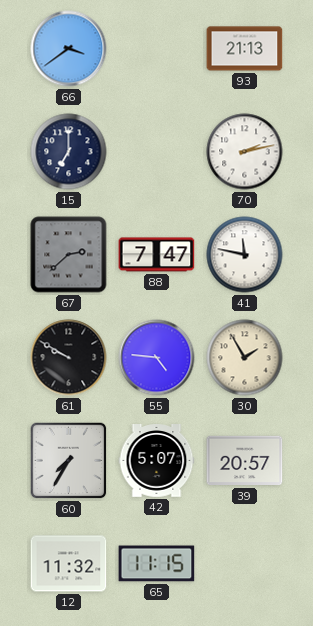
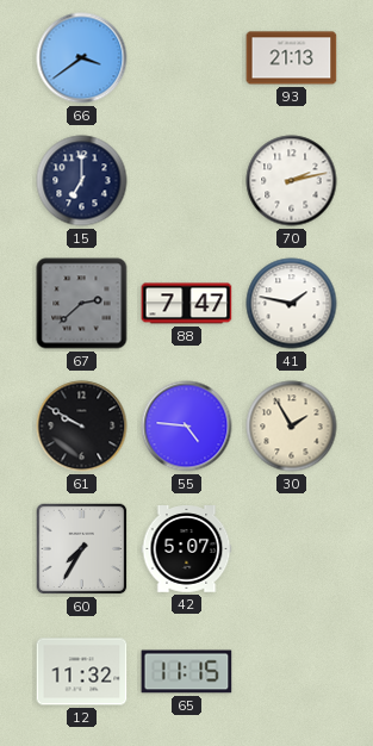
41: 11:47 -> 1:47 (292, 304)
39: 20:57 -> none (245, 461)
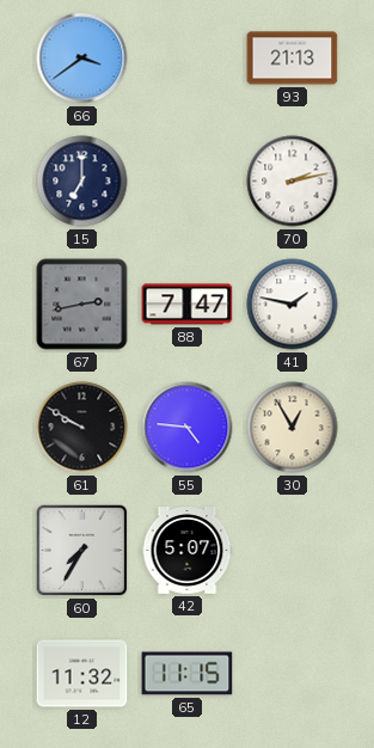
67: 2:38 -> 2:43 (82, 305)
30: 1:55 -> 12:55 (293, 428)
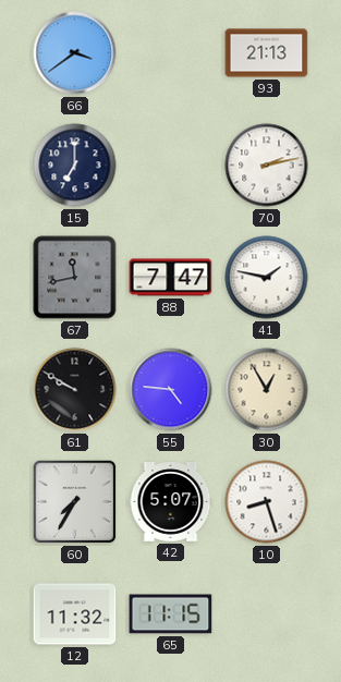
67: 2:43 -> 11:43 (75, 278)
10: none -> 8:27 (267, 502)
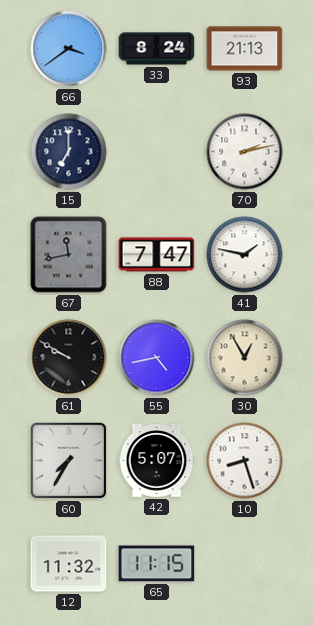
33: none -> 8:24 (157, 49)
55: 4:46 -> 4:43 (157, 358)
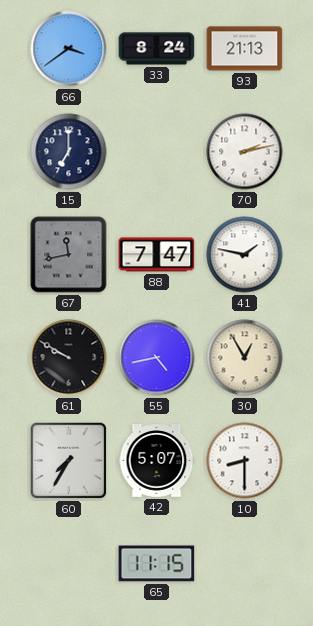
10: 8:27 -> 8:30 (245, 461)
12: 11:32 -> none (69, 564)
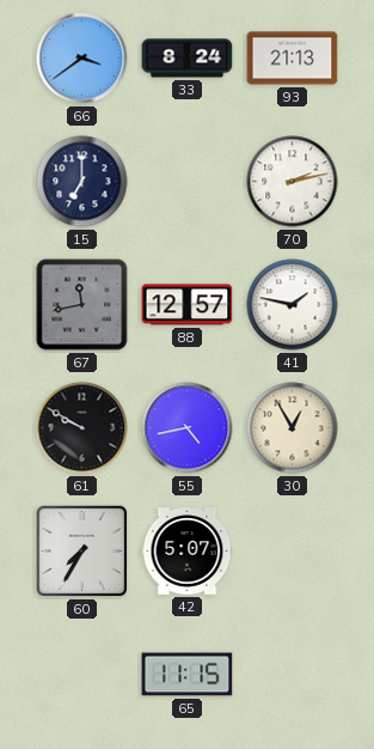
88: 7:47 -> 12:57 (188, 305)
10: 8:30 -> none (245, 461)
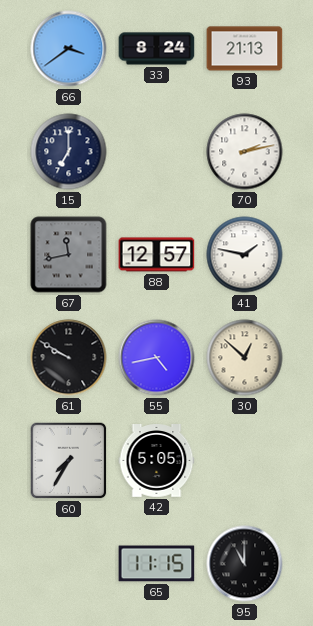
30: 12:55 -> 12:52 (245, 358)
42: 5:07 -> 5:05 (157, 461)
95: none -> 11:00 (245, 564)
